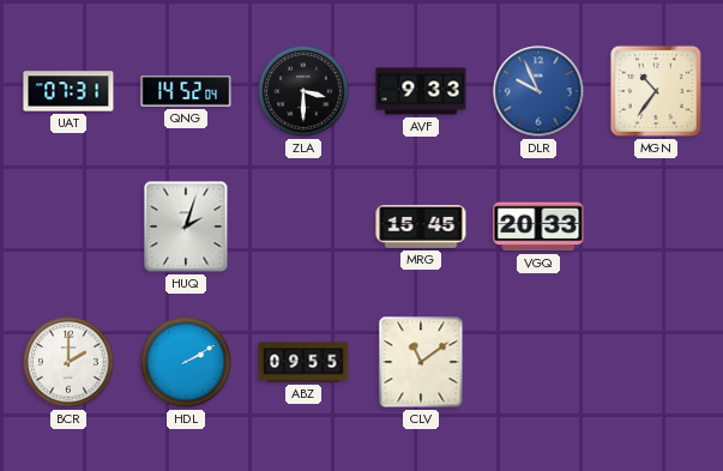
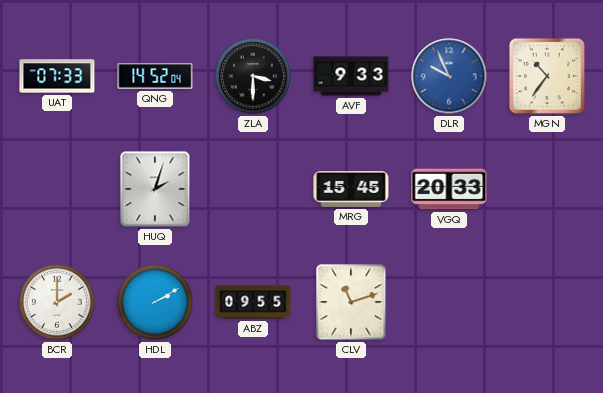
UAT: 07:31 -> 07:33 (57, 76)
CLV: 11:09 -> 11:12 (351, 302)
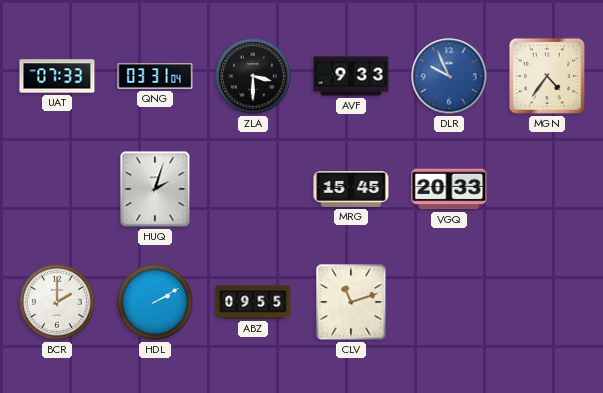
QNG: 14:52 -> 03:31 (155, 76)
MGN: 10:36 -> 4:36 (547, 76)
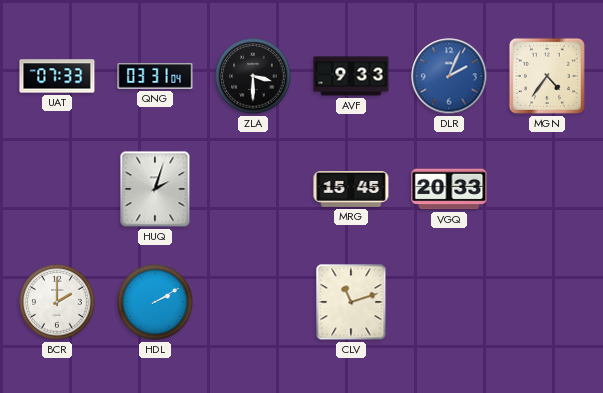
DLR: 9:56 -> 2:04 (449, 76)
ABZ: 09:55 -> none (253, 302)
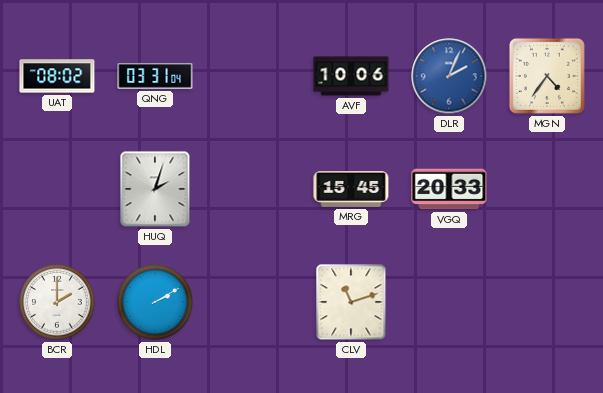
UAT: 07:33 -> 08:02 (57, 76)
ZLA: 3:30 -> none (253, 76)
AVF: 9:33 -> 10:06 (351, 76)
